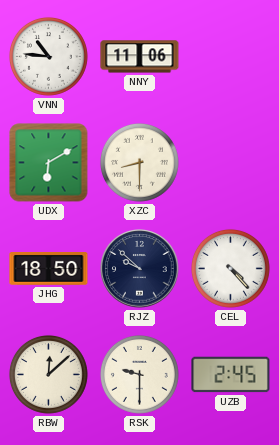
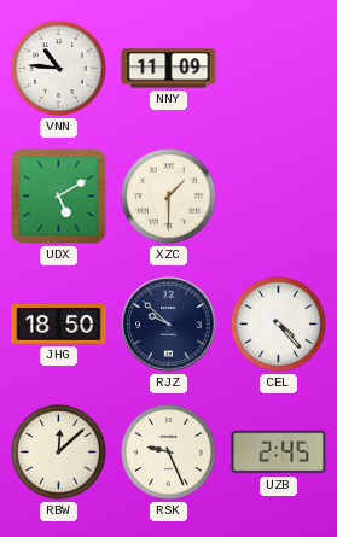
NNY: 11:06 -> 11:09 (169, 69)
UDX: 6:10 -> 5:10 (59, 197)
XZC: 8:30 -> 1:30 (168, 195)
RSK: 9:30 -> 9:26 (168, 451)
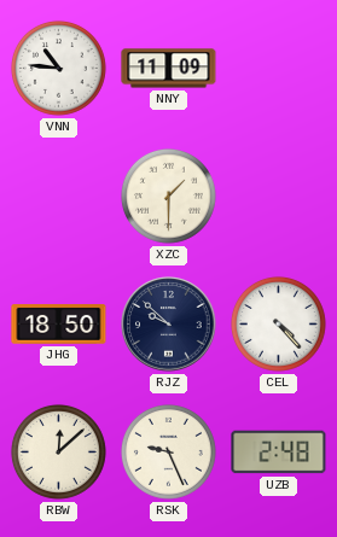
UDX: 5:10 -> none (59, 197)
UZB: 2:45 -> 2:48 (279, 453)
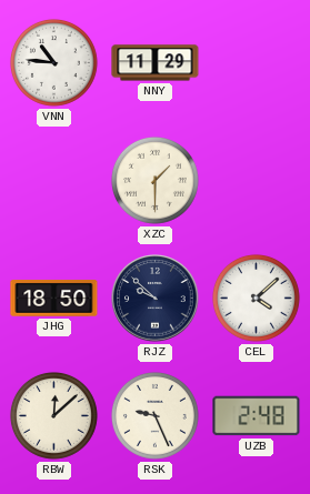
NNY: 11:09 -> 11:29 (156, 63)
CEL: 4:23 -> 4:08 (256, 298)
